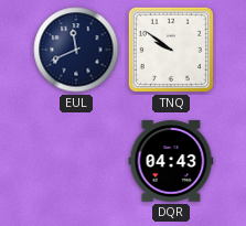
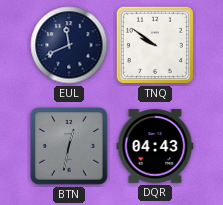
BTN: none -> 12:32 (69, 146)
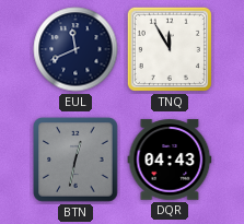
TNQ: 9:51 -> 11:55 (170, 49)
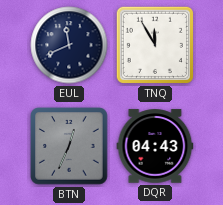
BTN: 12:32 -> 12:34 (69, 146)
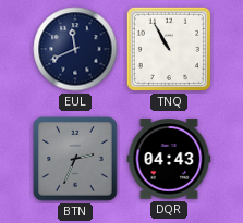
TNQ: 11:55 -> 10:55 (169, 49)
BTN: 12:34 -> 2:34 (75, 159)
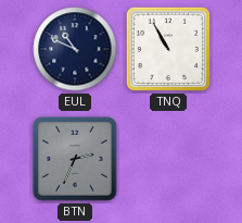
EUL: 11:41 -> 10:49 (75, 49)
DQR: 04:43 -> none (169, 159)
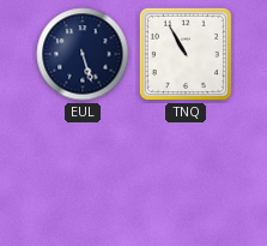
EUL: 10:49 -> 5:27 (83, 54)
BTN: 2:34 -> none (75, 159)
